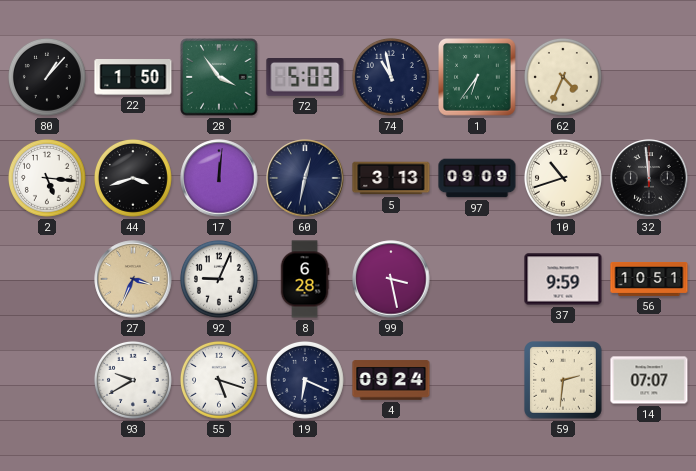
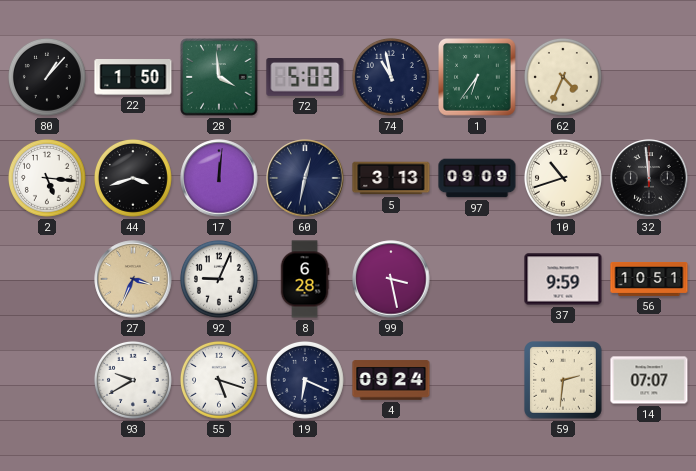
28: 3:54 -> 3:59 (219, 77)
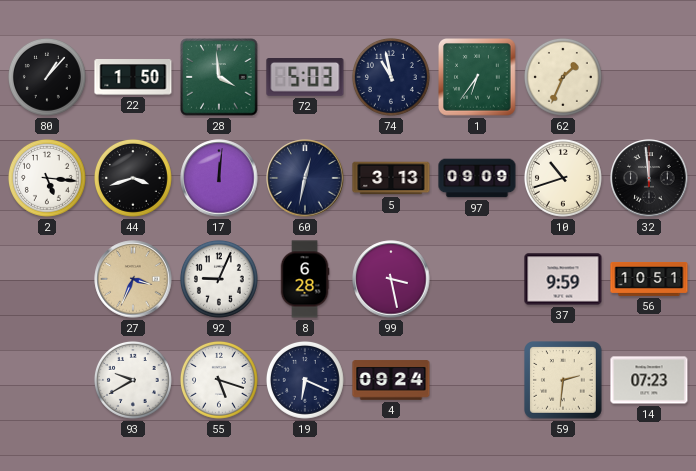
62: 4:34 -> 1:34 (563, 77)
14: 07:07 -> 07:23 (649, 380)
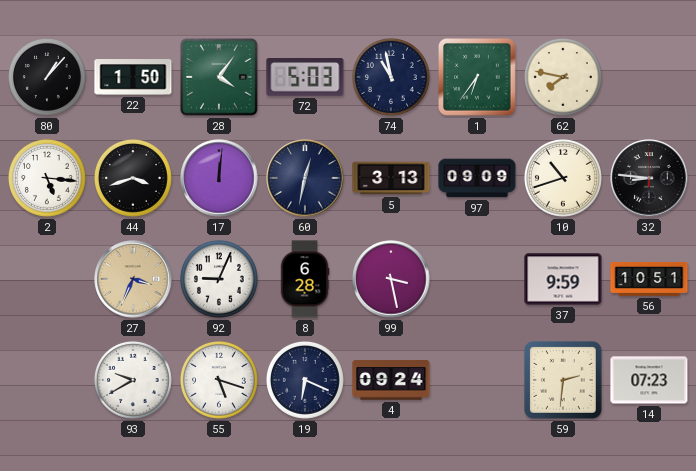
28: 3:59 -> 4:06 (219, 77)
62: 1:34 -> 7:47 (563, 77)
32: 11:59 -> 8:46 (649, 178)
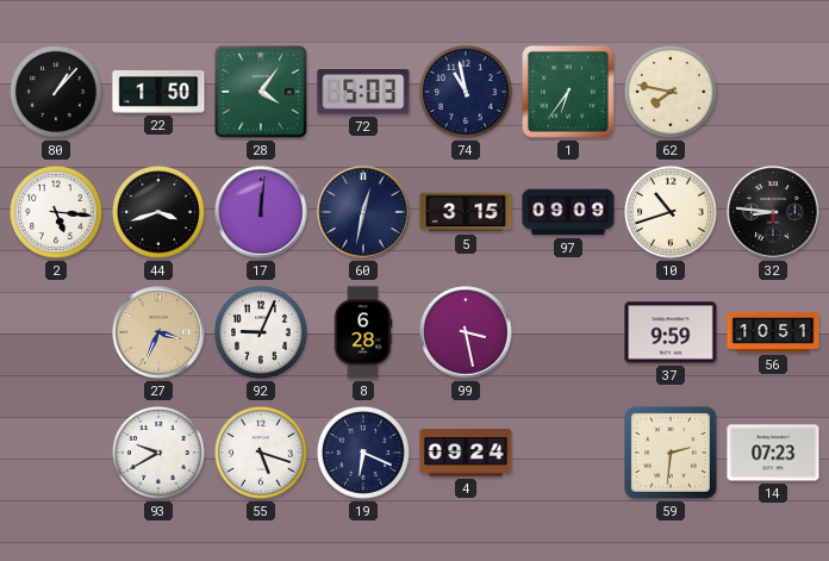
5: 3:13 -> 3:15 (466, 212)
